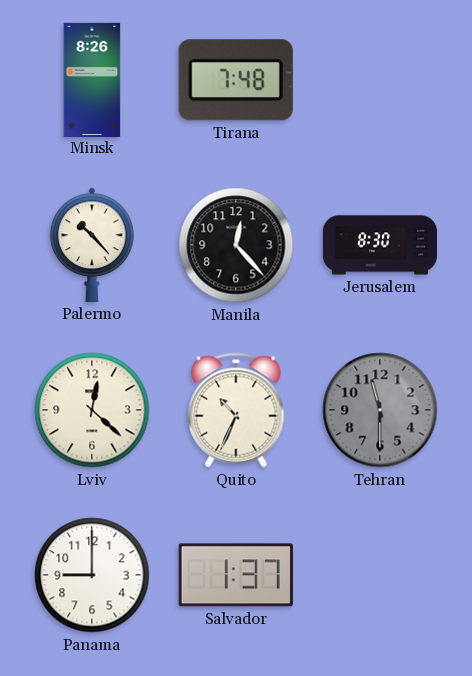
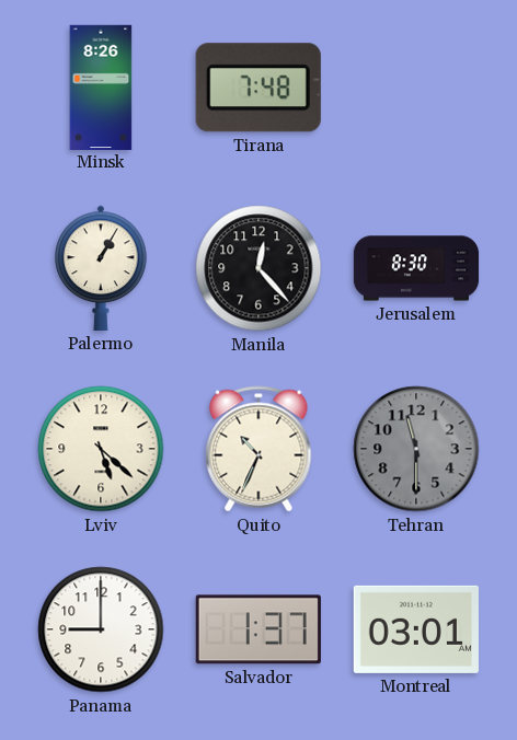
Palermo: 10:23 -> 1:05 (101, 268)
Lviv: 12:22 -> 5:22 (101, 449)
Montreal: none -> 03:01 (416, 629)
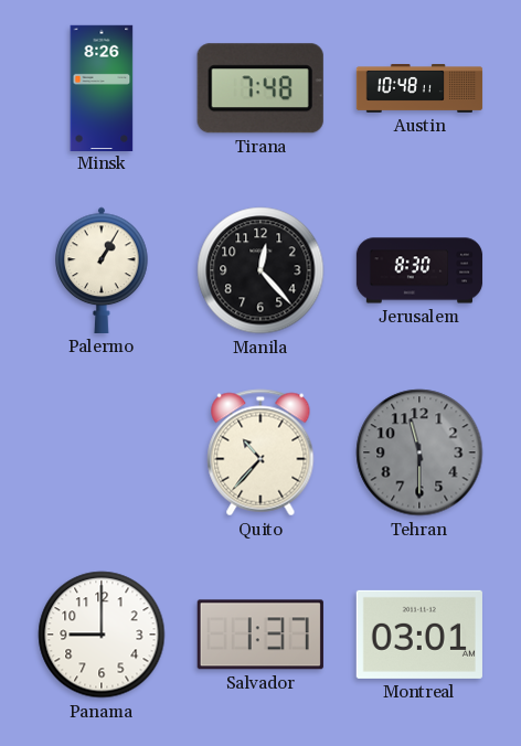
Austin: none -> 10:48 (419, 89)
Lviv: 5:22 -> none (101, 449)
Quito: 10:34 -> 10:37 (260, 452)
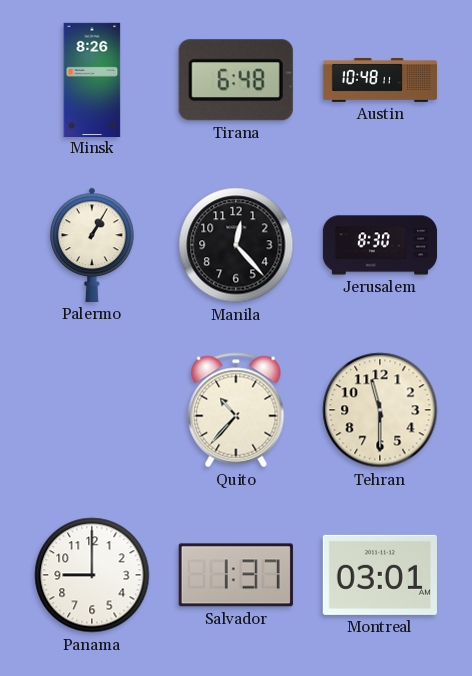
Tirana: 7:48 -> 6:48 (236, 80)
Tehran dial: grey -> cream (380, 410)
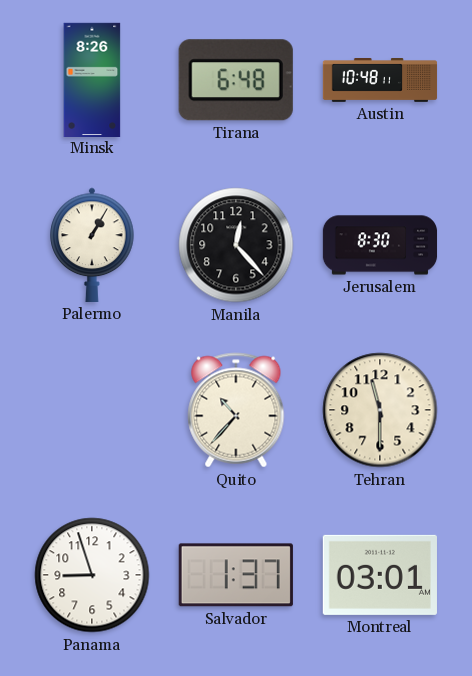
Panama: 9:00 -> 8:57 (92, 575)
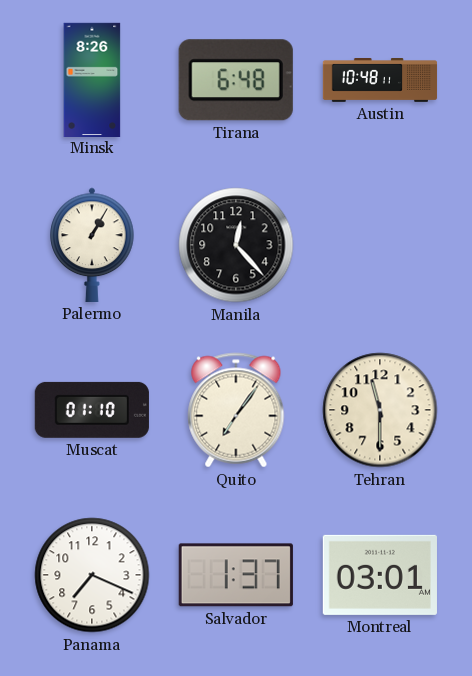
Jerusalem: 8:30 -> none (380, 245)
Muscat: none -> 01:10 (92, 410)
Quito: 10:37 -> 7:06 (236, 410)
Panama: 8:57 -> 7:19 (92, 575)
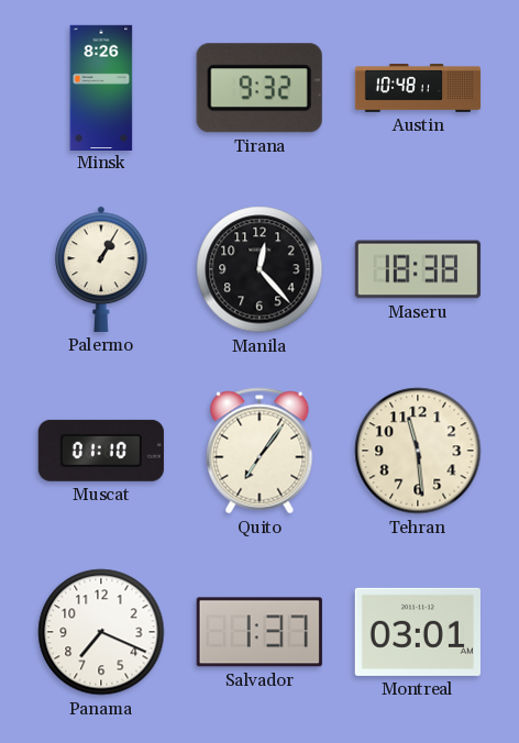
Tirana: 6:48 -> 9:32 (259, 88)
Maseru: none -> 18:38 (418, 269)
Tehran: 11:30 -> 11:29 (418, 451)
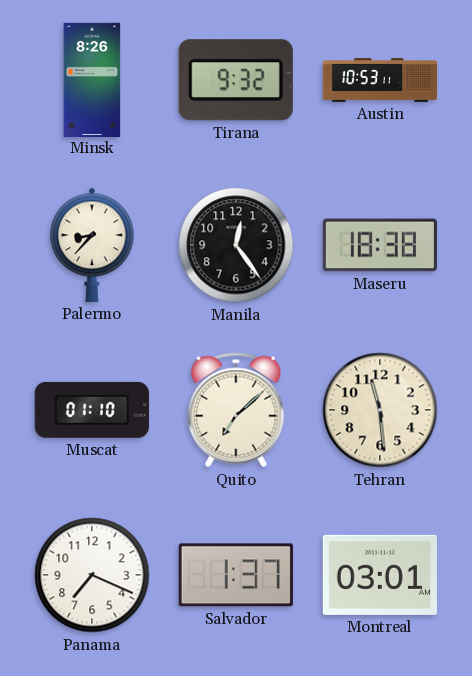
Austin: 10:48 -> 10:53 (380, 81)
Palermo: 1:05 -> 8:37 (92, 245)
Manila: 12:23 -> 12:24 (236, 245)
Quito: 7:06 -> 7:08 (236, 410)
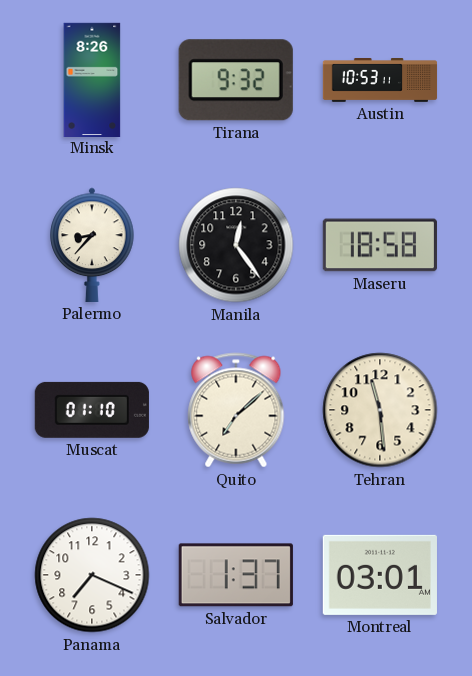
Maseru: 18:38 -> 18:58 (380, 245)
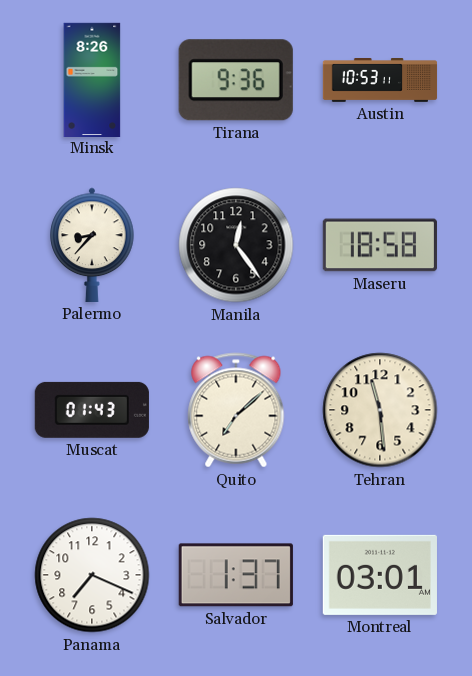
Tirana: 9:32 -> 9:36 (236, 80)
Muscat: 01:10 -> 01:43 (92, 410)
